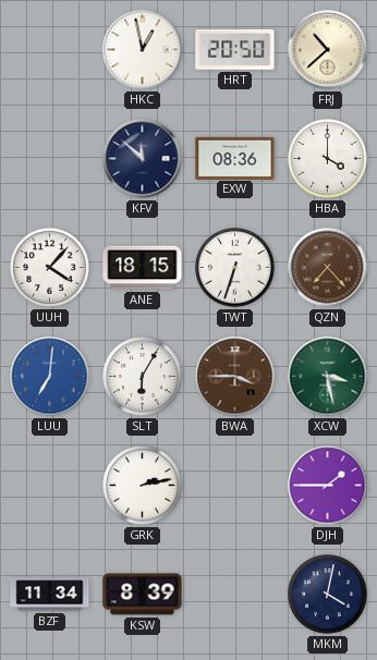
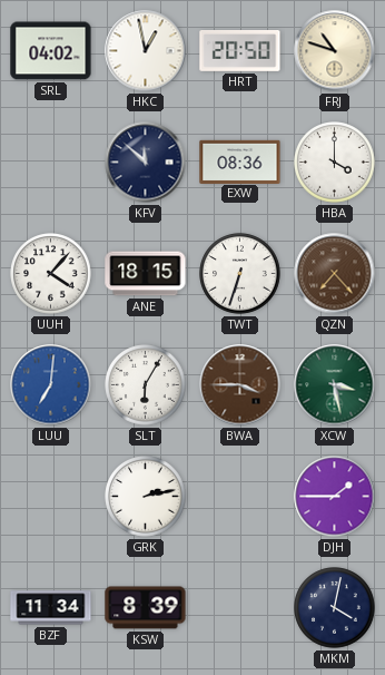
SRL: none -> 04:02 (51, 51)
FRJ: 10:38 -> 10:48 (335, 51)
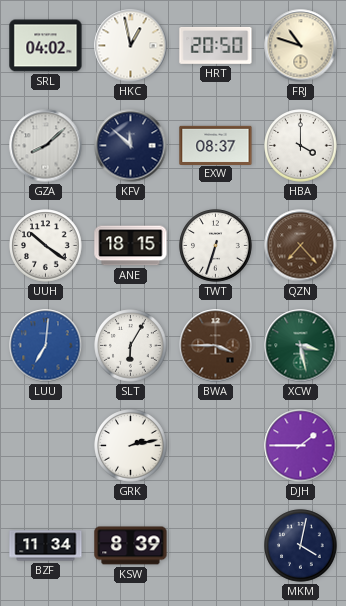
GZA: none -> 8:08 (46, 146)
EXW: 08:36 -> 08:37 (216, 145)
UUH: 4:07 -> 10:21 (46, 246)
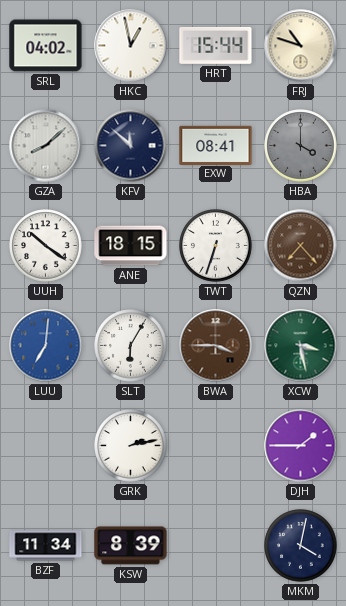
HRT: 20:50 -> 15:44 (216, 45)
EXW: 08:37 -> 08:41 (216, 145)
HBA dial: white -> grey (301, 146)
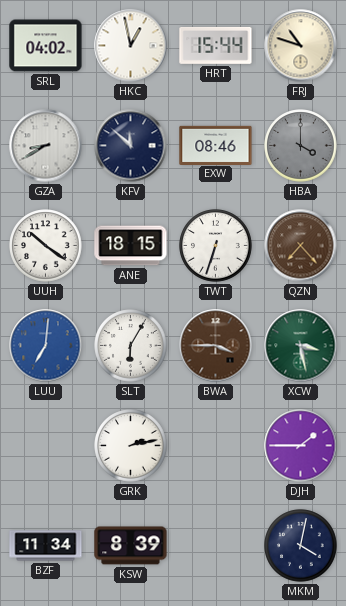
GZA: 8:08 -> 8:40 (46, 146)
EXW: 08:41 -> 08:46 (216, 145)
